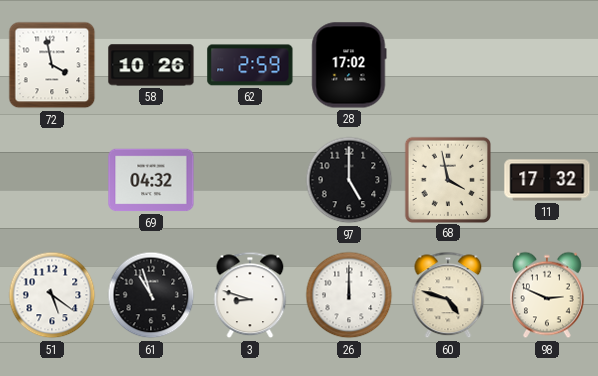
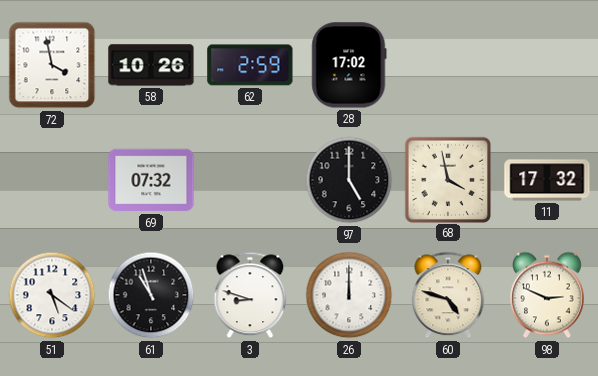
69: 04:32 -> 07:32 (151, 180)
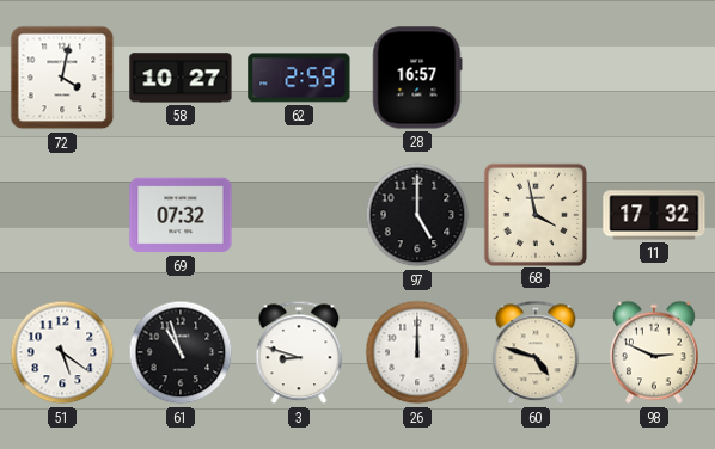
72: 3:58 -> 4:02 (62, 78)
58: 10:26 -> 10:27 (181, 78)
28: 17:02 -> 16:57 (417, 78)
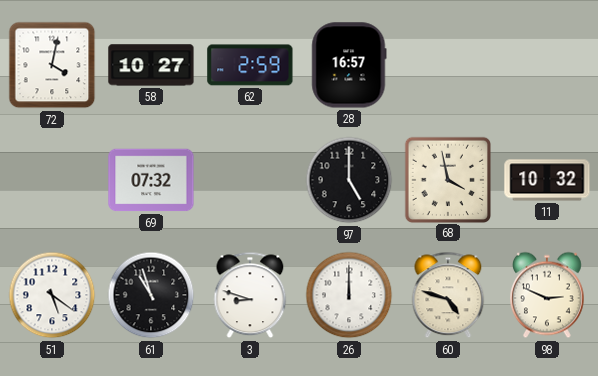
11: 17:32 -> 10:32 (547, 180)
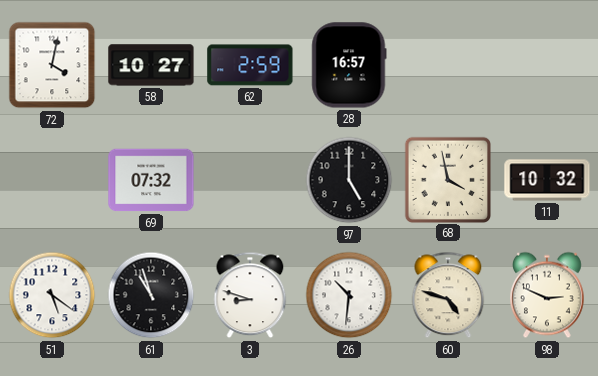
26: 12:00 -> 10:31 (349, 295)
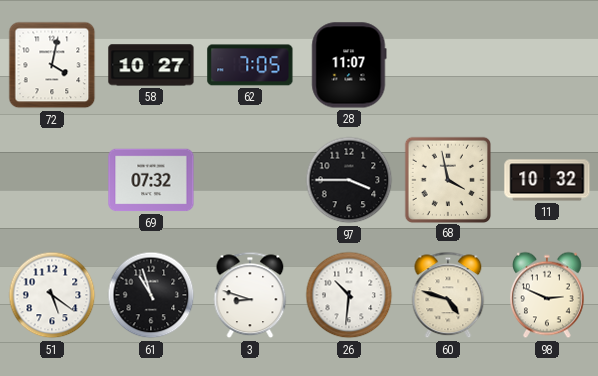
62: 2:59 -> 7:05 (250, 65)
28: 16:57 -> 11:07 (349, 65)
97: 5:00 -> 3:45 (349, 180)
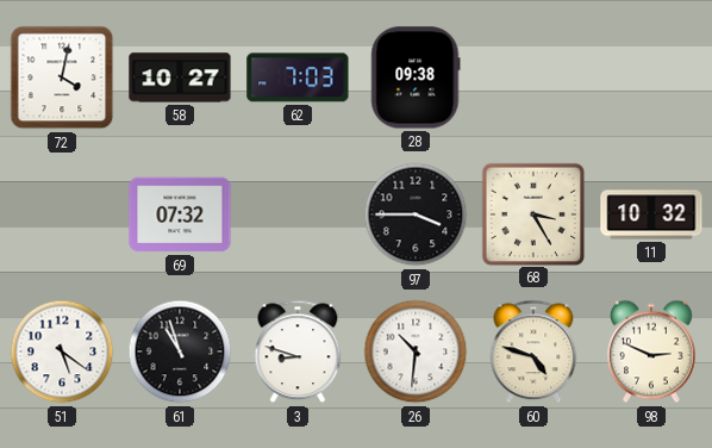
62: 7:05 -> 7:03 (298, 77)
28: 11:07 -> 09:38 (416, 77)
68: 3:58 -> 3:25 (532, 213)
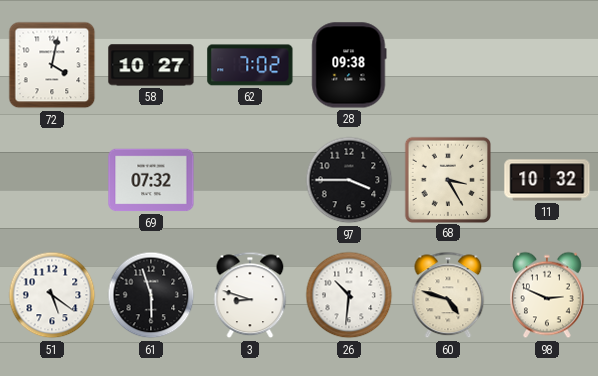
62: 7:03 -> 7:02 (250, 65)
61: 10:57 -> 5:57 (151, 295)
